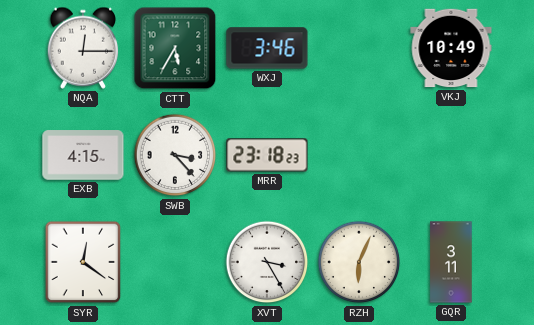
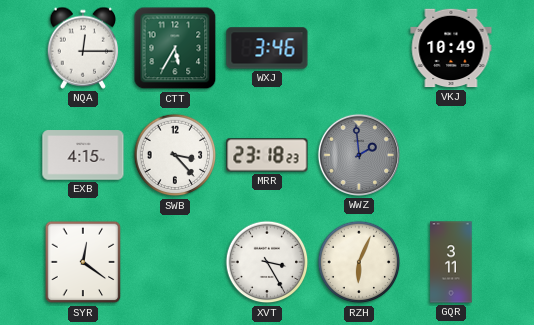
WWZ: none -> 1:59 (359, 155)
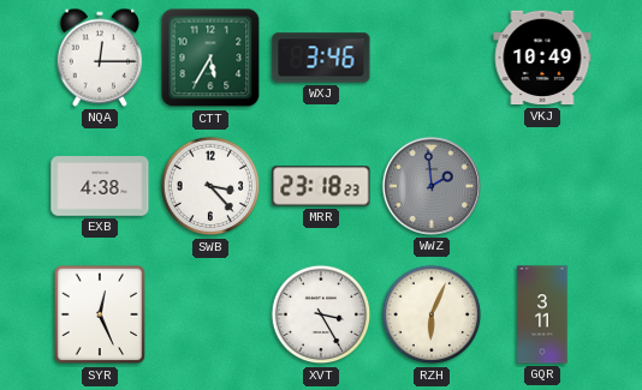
EXB: 4:15 -> 4:38 (100, 186)
SYR: 12:21 -> 12:26 (100, 314)
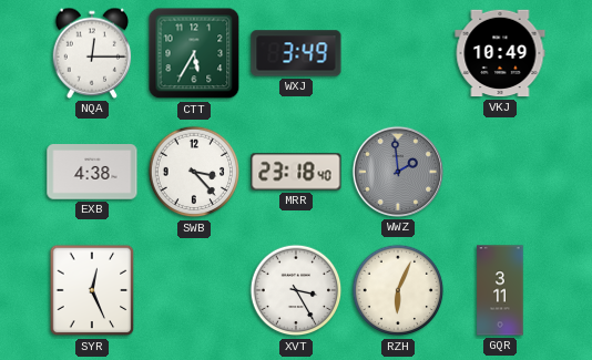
WXJ: 3:46 -> 3:49 (296, 53)
MRR: 23:18:23 -> 23:18:40 (296, 172)
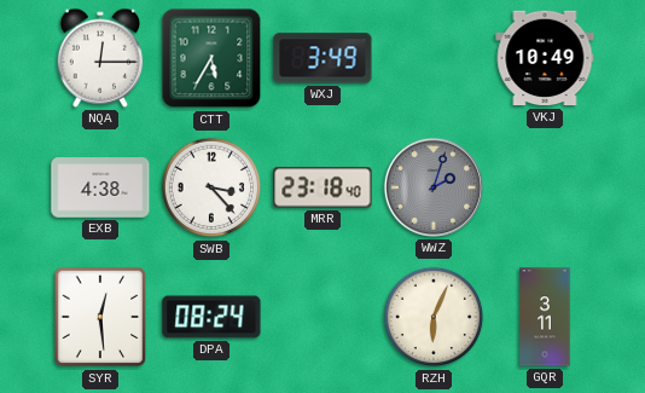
WWZ: 1:59 -> 2:03 (434, 187)
SYR: 12:26 -> 12:29 (100, 317)
DPA: none -> 08:24 (211, 317)
XVT: 3:25 -> none (296, 290)
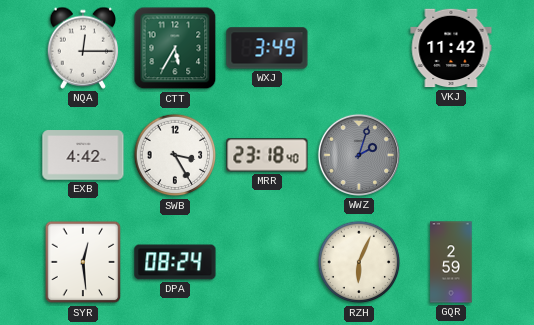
VKJ: 10:49 -> 11:42 (451, 48)
EXB: 4:38 -> 4:42 (83, 155)
SWB: 3:23 -> 3:25 (175, 155)
GQR: 3:11 -> 2:59 (451, 262)
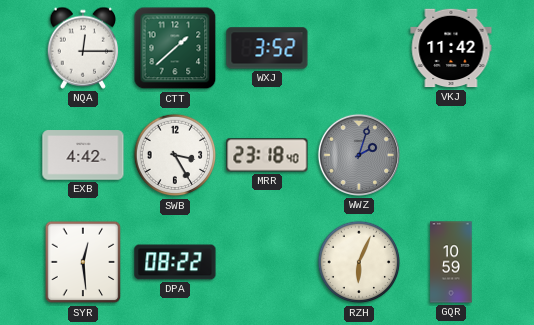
CTT: 5:35 -> 1:38 (175, 48)
WXJ: 3:49 -> 3:52 (267, 48)
DPA: 08:24 -> 08:22 (175, 262)
GQR: 2:59 -> 10:59 (451, 262)
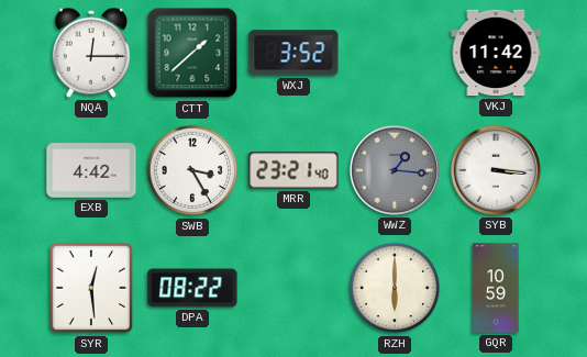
MRR: 23:18 -> 23:21 (293, 170)
WWZ: 2:03 -> 1:16 (395, 170)
SYB: none -> 3:16 (496, 170)
RZH: 6:04 -> 6:00 (395, 288)
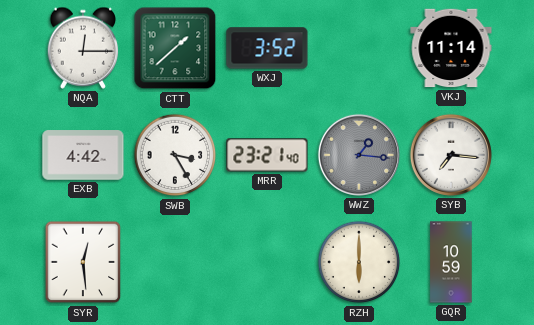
VKJ: 11:42 -> 11:14 (451, 48)
SYB: 3:16 -> 7:16 (451, 155)
DPA: 08:22 -> none (192, 288)
